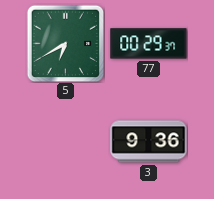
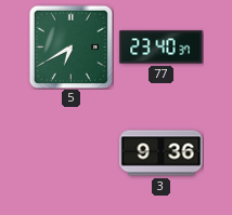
77: 00:29 -> 23:40 (162, 48)
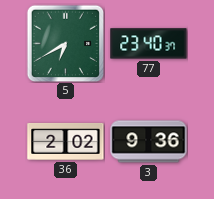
36: none -> 2:02 (66, 141)
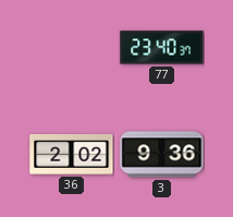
5: 6:40 -> none (65, 43)
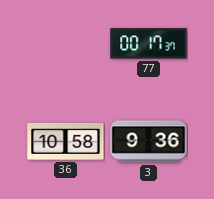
77: 23:40 -> 00:17 (149, 44)
36: 2:02 -> 10:58 (66, 141)
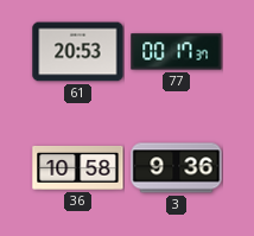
61: none -> 20:53 (78, 52)
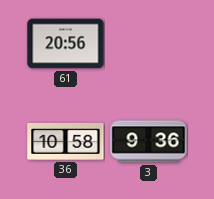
61: 20:53 -> 20:56 (66, 44)
77: 00:17 -> none (177, 52)
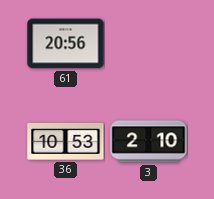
36: 10:58 -> 10:53 (66, 141)
3: 9:36 -> 2:10 (149, 142)
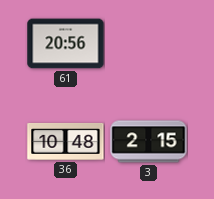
36: 10:53 -> 10:48 (66, 141)
3: 2:10 -> 2:15 (149, 142)
